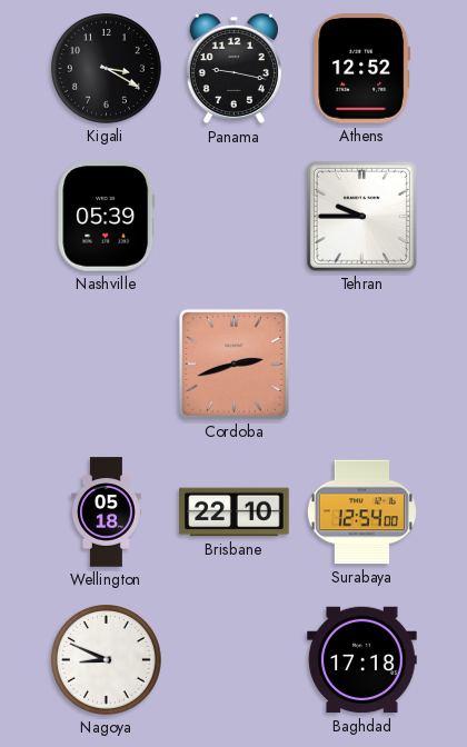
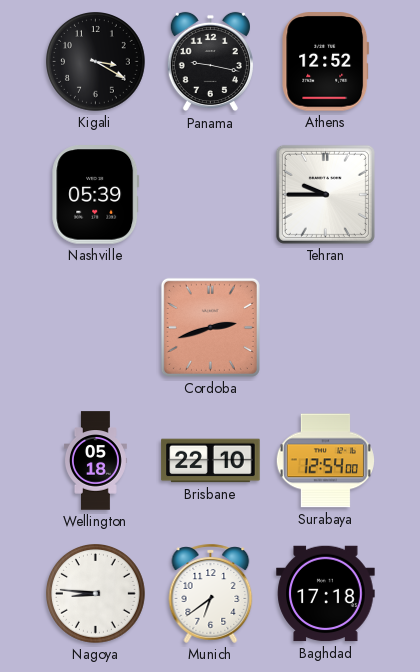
Nagoya: 8:49 -> 8:46 (96, 594)
Munich: none -> 6:39 (211, 593)
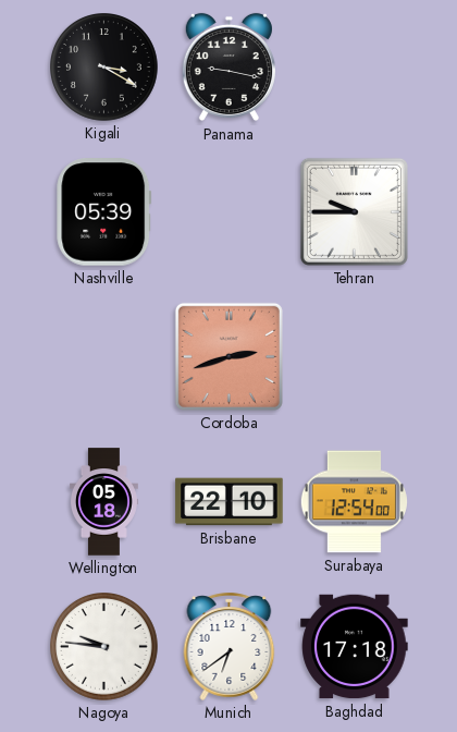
Athens: 12:52 -> none (326, 62)
Nagoya: 8:46 -> 9:46 (104, 647)
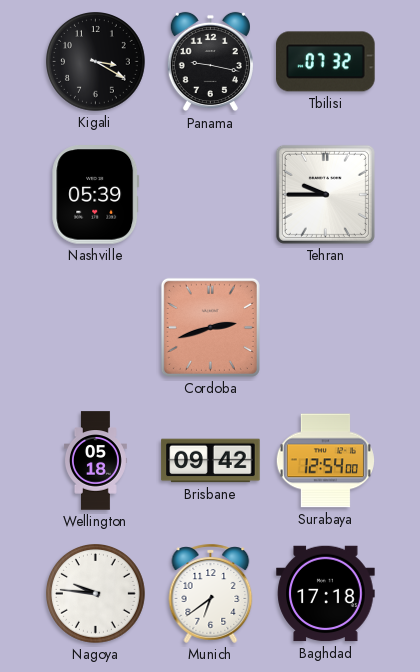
Tbilisi: none -> 07:32 (326, 62)
Brisbane: 22:10 -> 09:42 (211, 461)
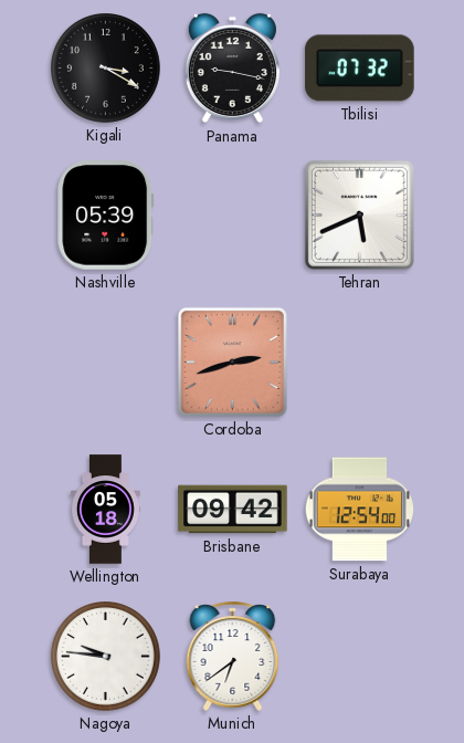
Tehran: 9:45 -> 5:41 (359, 214)
Baghdad: 17:18 -> none (326, 594)
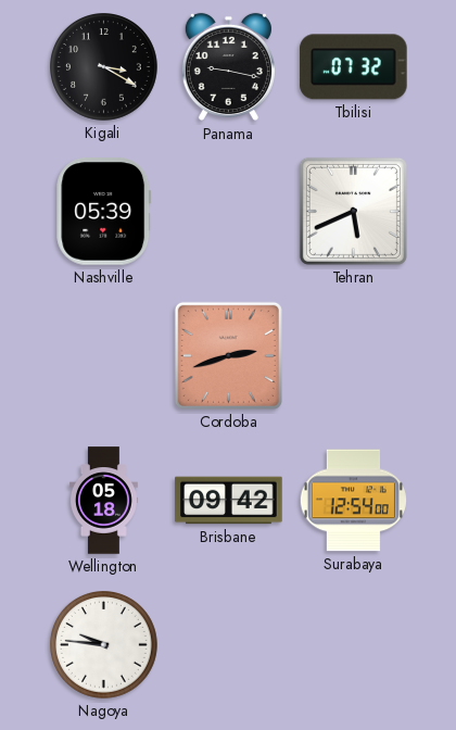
Munich: 6:39 -> none (233, 656)
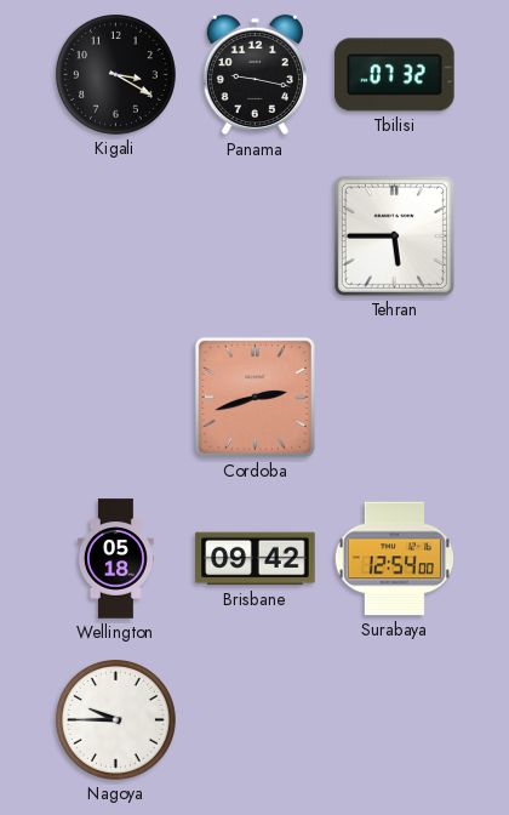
Nashville: 05:39 -> none (104, 212)
Tehran: 5:41 -> 5:45 (394, 235)
Nagoya: 9:46 -> 9:45 (116, 720)
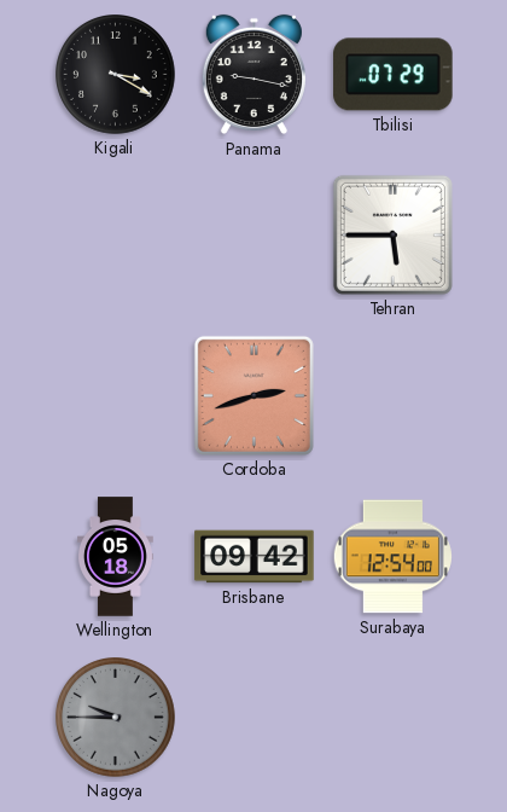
Tbilisi: 07:32 -> 07:29 (394, 75)
Nagoya dial: white -> grey (116, 718)
